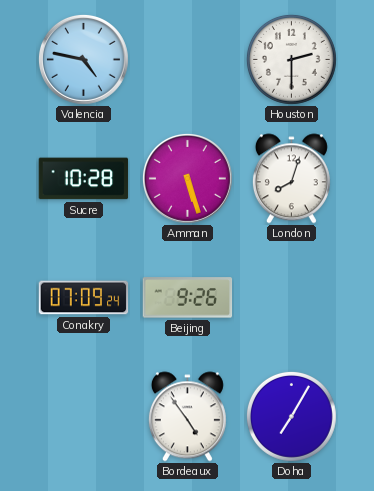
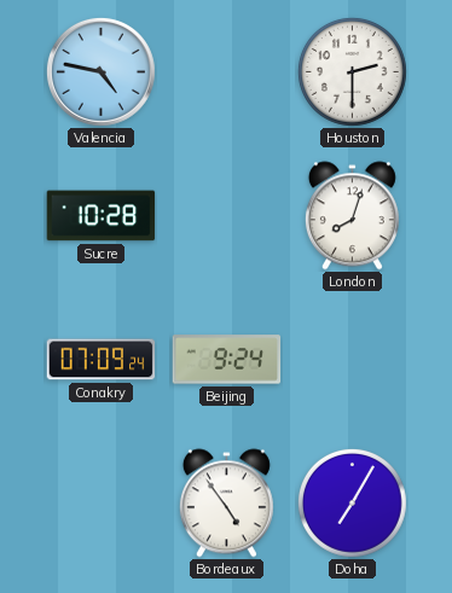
Amman: 5:27 -> none (187, 178)
Beijing: 9:26 -> 9:24 (227, 360)
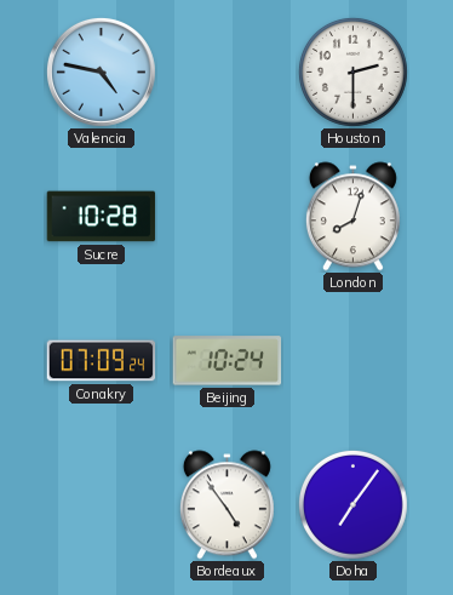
Beijing: 9:24 -> 10:24 (228, 361)
Doha: 7:05 -> 7:06 (352, 504)
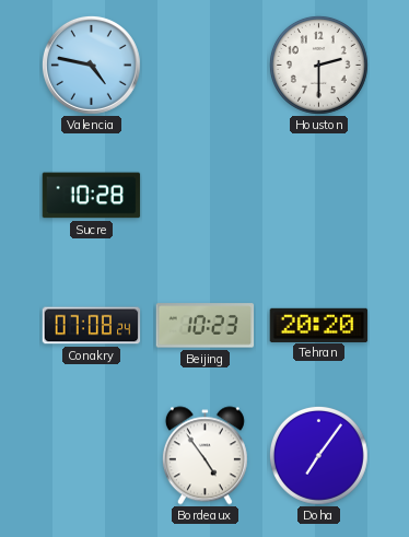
London: 8:03 -> none (352, 217)
Conakry: 07:09 -> 07:08 (92, 326)
Beijing: 10:24 -> 10:23 (206, 326)
Tehran: none -> 20:20 (319, 325)
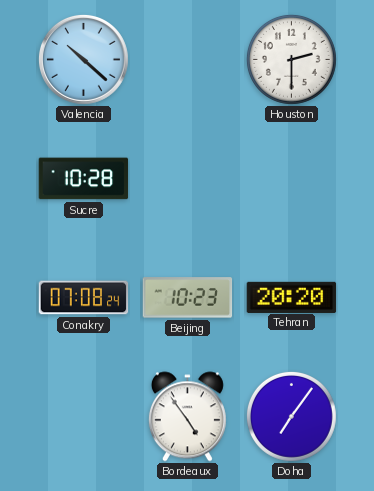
Valencia: 4:47 -> 10:22 (83, 59)
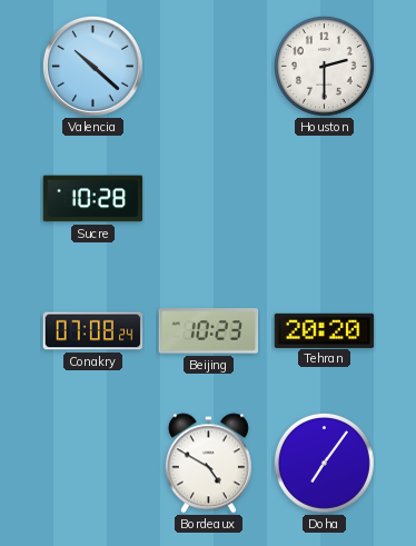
Bordeaux: 4:54 -> 4:50 (208, 464)
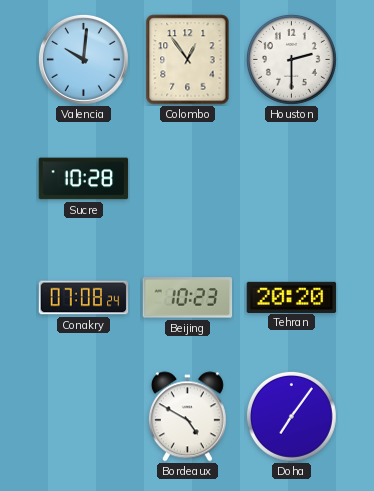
Valencia: 10:22 -> 10:01 (83, 59)
Colombo: none -> 12:54 (188, 60)
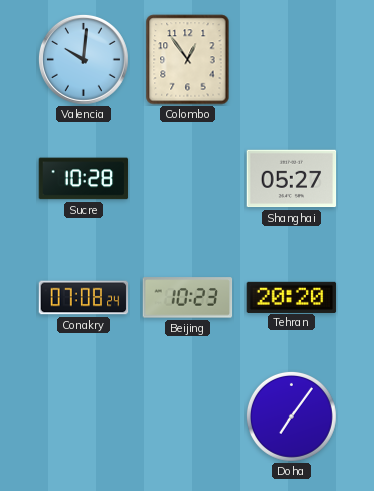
Houston: 2:30 -> none (291, 59)
Shanghai: none -> 05:27 (292, 179)
Bordeaux: 4:50 -> none (187, 417)
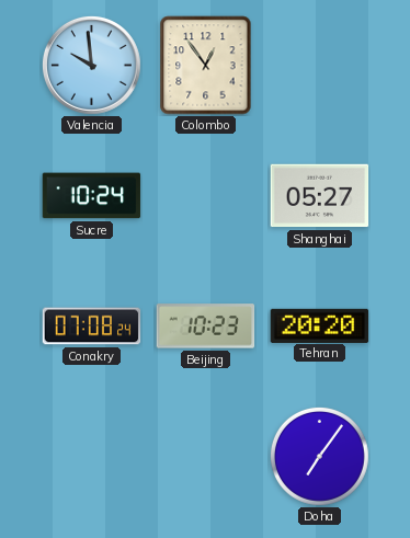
Valencia: 10:01 -> 9:59 (91, 65)
Sucre: 10:28 -> 10:24 (92, 196)
